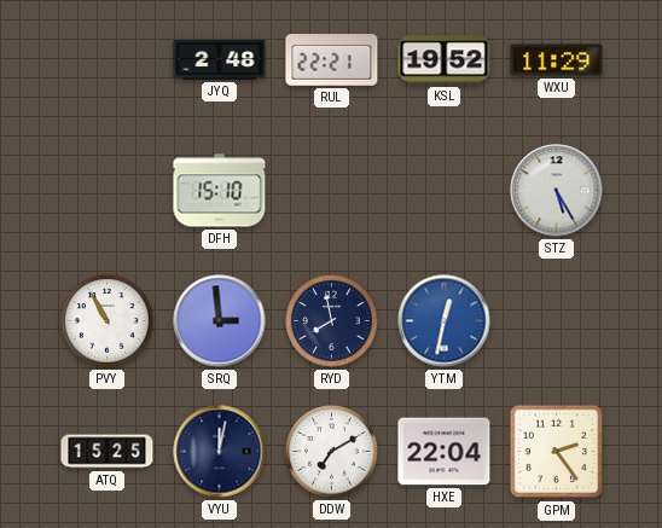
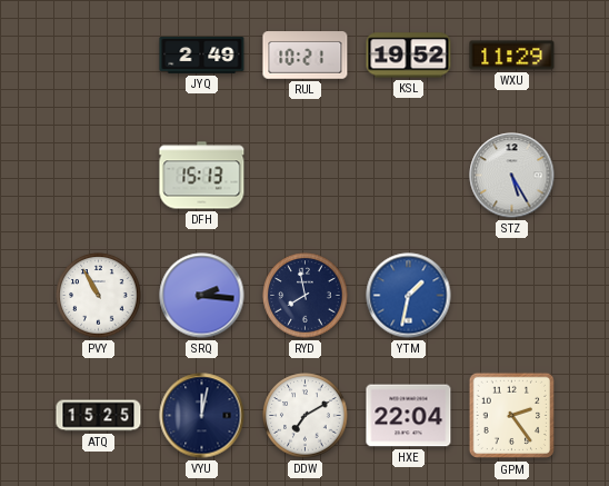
JYQ: 2:48 -> 2:49 (202, 54)
RUL: 22:21 -> 10:21 (306, 56)
DFH: 15:10 -> 15:13 (202, 176)
SRQ: 2:59 -> 2:16 (202, 296)
YTM: 12:32 -> 1:32 (409, 296)
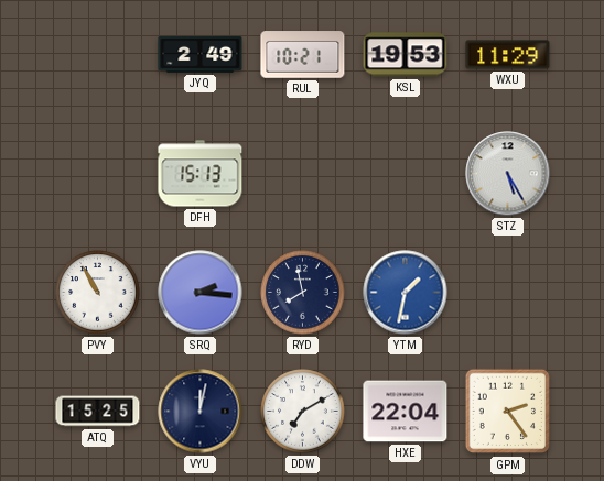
KSL: 19:52 -> 19:53 (406, 55)
